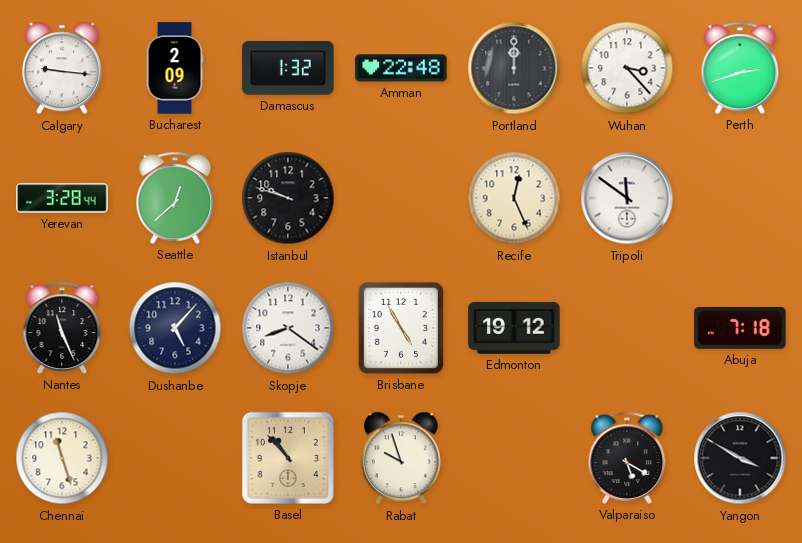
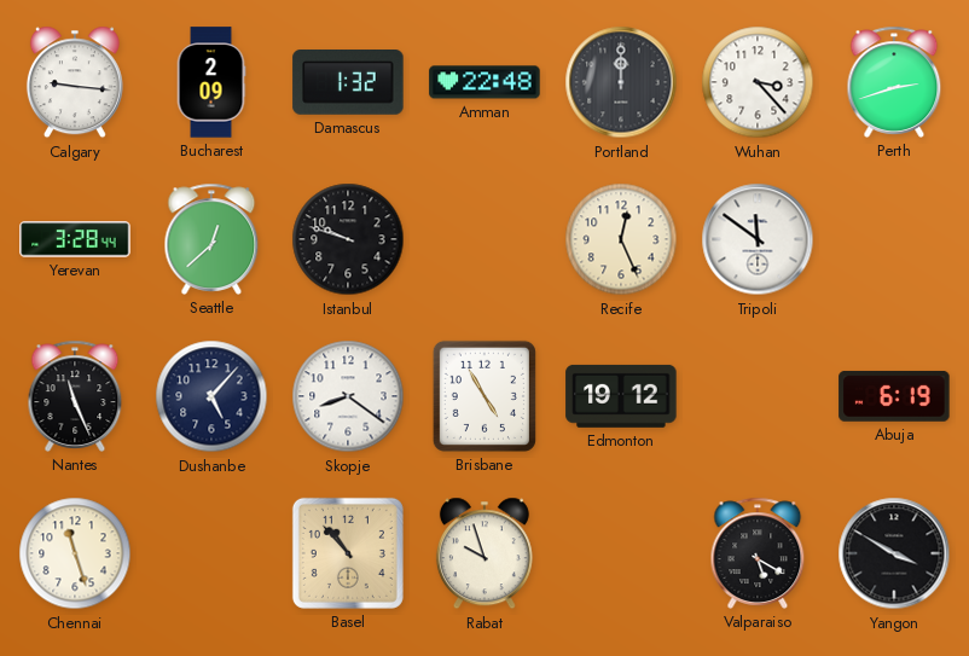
Abuja: 7:18 -> 6:19 (894, 396)
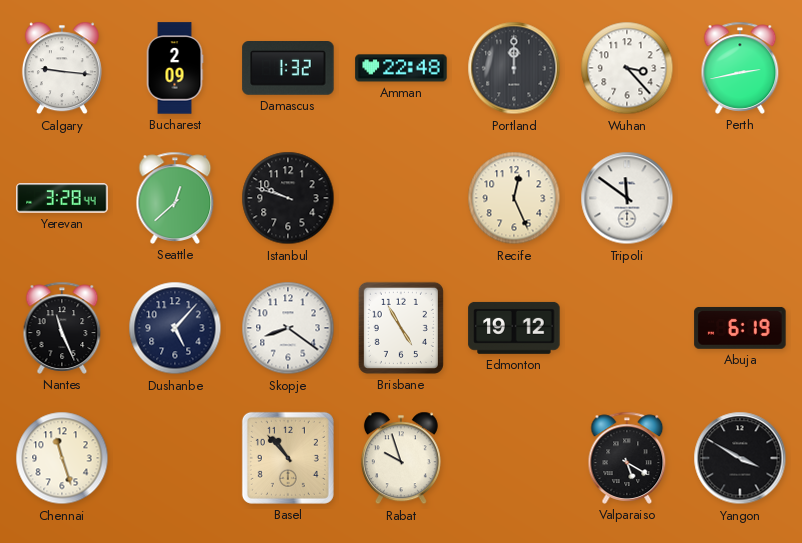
Perth: 2:42 -> 2:43 (740, 68)
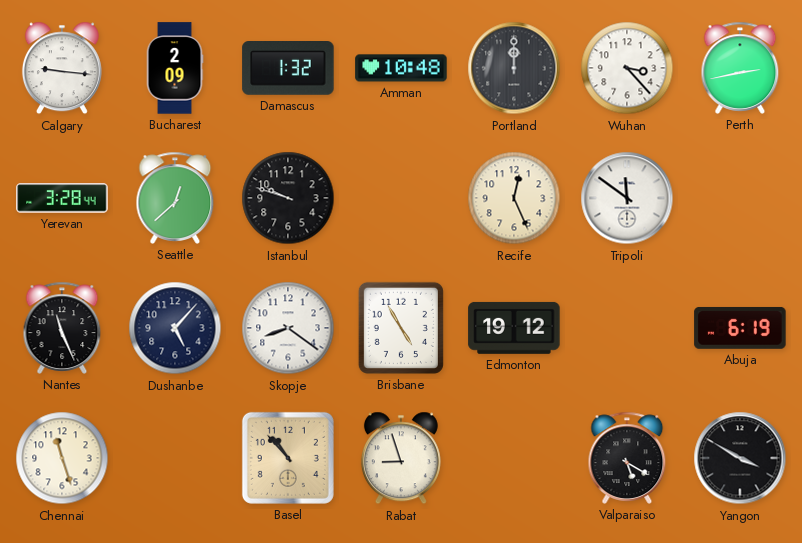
Amman: 22:48 -> 10:48 (401, 68)
Rabat: 9:57 -> 8:57 (401, 458)
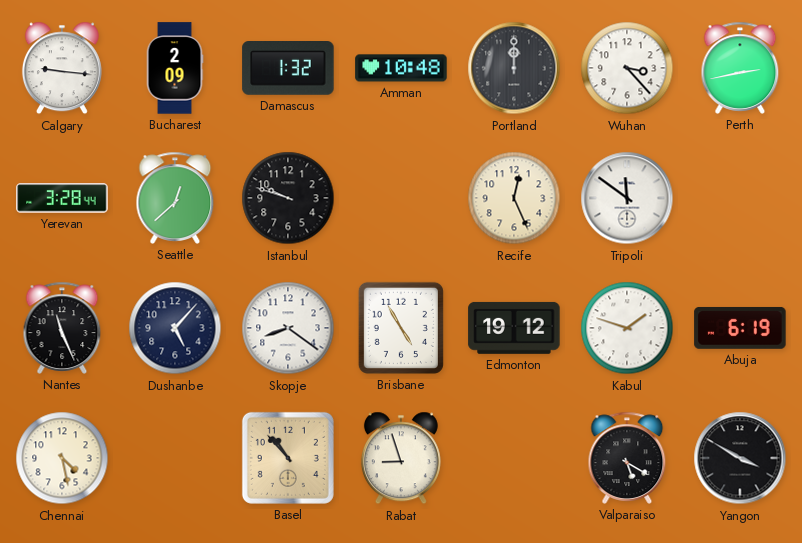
Kabul: none -> 1:48 (627, 328)
Chennai: 11:27 -> 4:28 (62, 458)
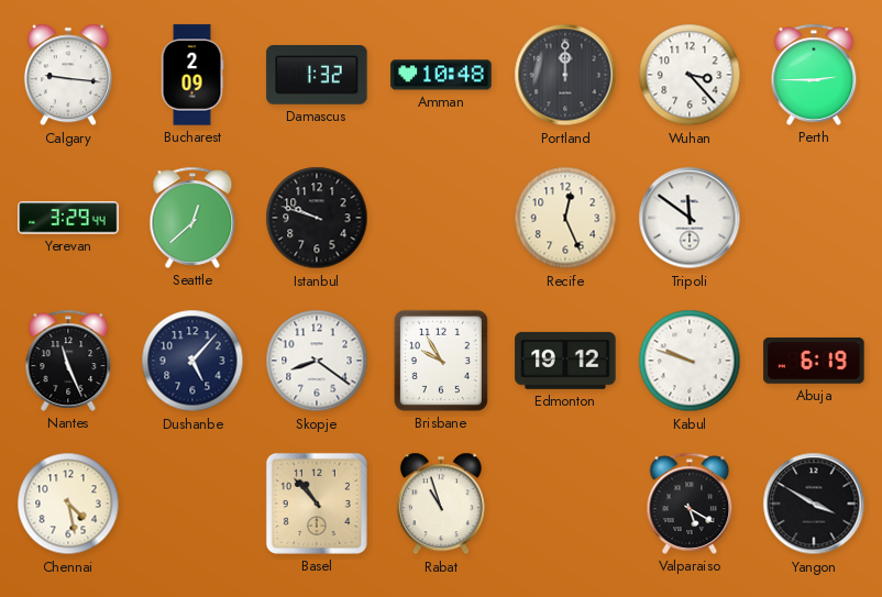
Perth: 2:43 -> 2:45 (814, 75)
Yerevan: 3:28 -> 3:29 (68, 218)
Brisbane: 4:55 -> 9:55 (441, 361)
Kabul: 1:48 -> 9:48 (690, 361)
Rabat: 8:57 -> 10:57 (441, 504)
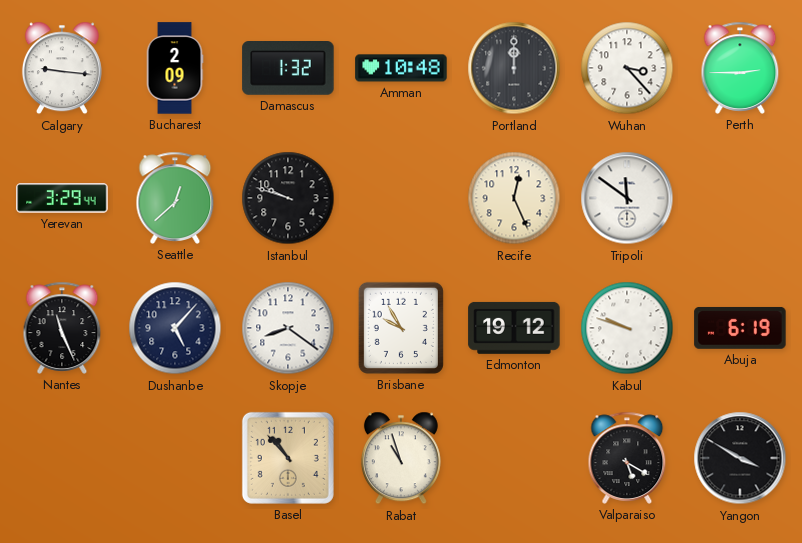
Chennai: 4:28 -> none (68, 504)
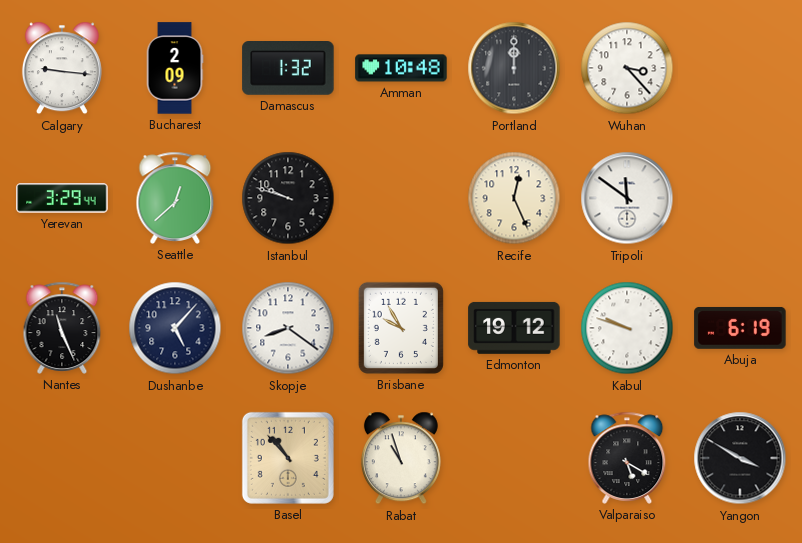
Perth: 2:45 -> none (740, 68)
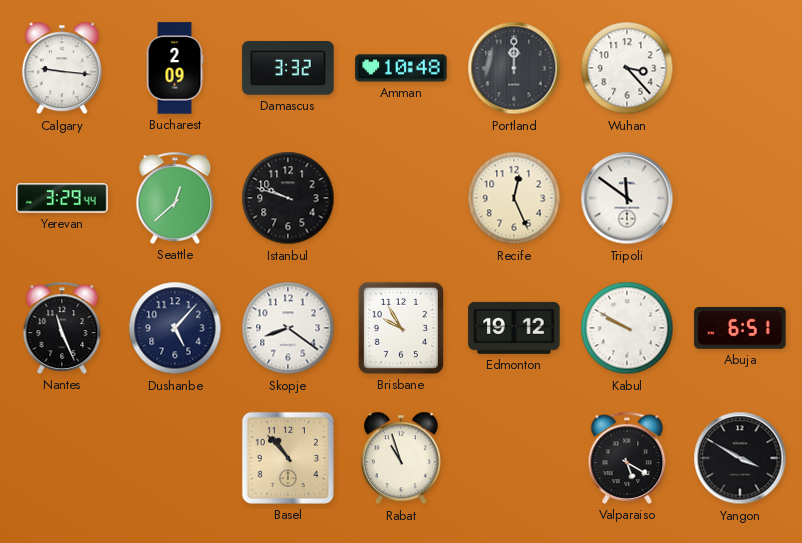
Damascus: 1:32 -> 3:32 (288, 69)
Kabul: 9:48 -> 9:50 (627, 328)
Abuja: 6:19 -> 6:51 (740, 328)
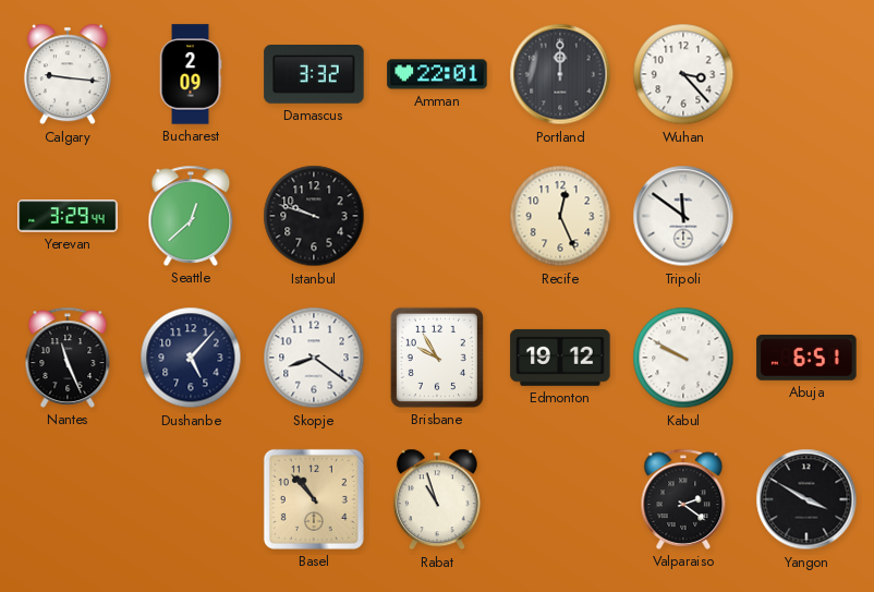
Amman: 10:48 -> 22:01 (437, 74)
Valparaiso: 5:20 -> 2:21 (683, 499)
